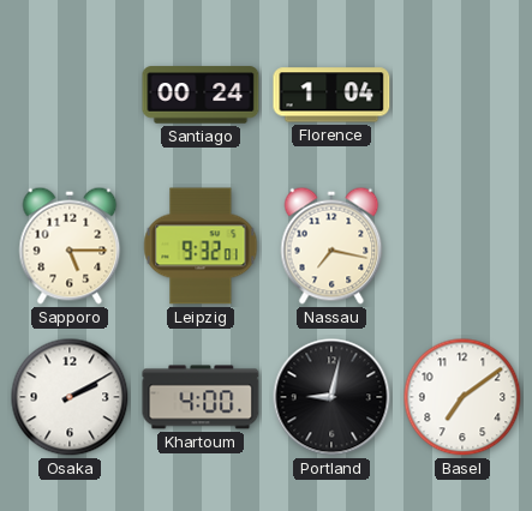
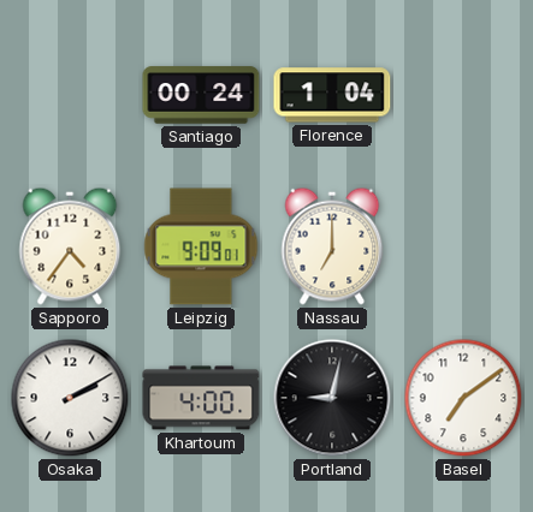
Sapporo: 5:15 -> 4:36 (70, 246)
Leipzig: 9:32 -> 9:09 (201, 246)
Nassau: 7:17 -> 7:00 (332, 246)
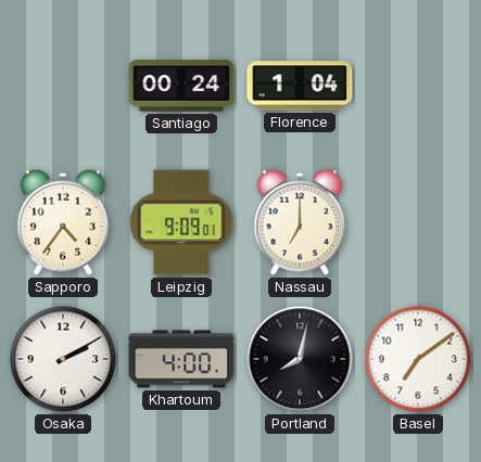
Portland: 9:02 -> 8:02 (300, 359)
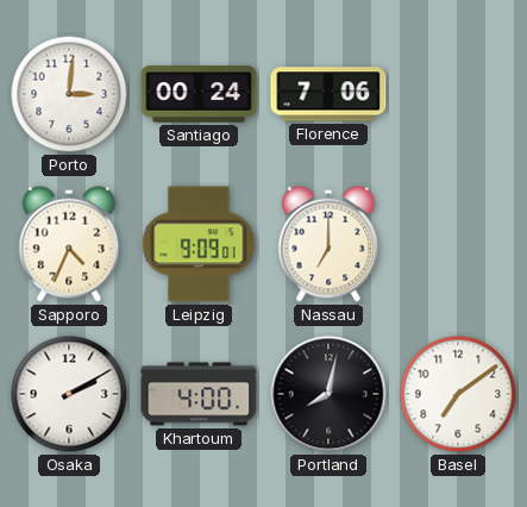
Porto: none -> 3:01 (69, 94)
Florence: 1:04 -> 7:06 (328, 94)
Sapporo: 4:36 -> 4:34 (69, 244)
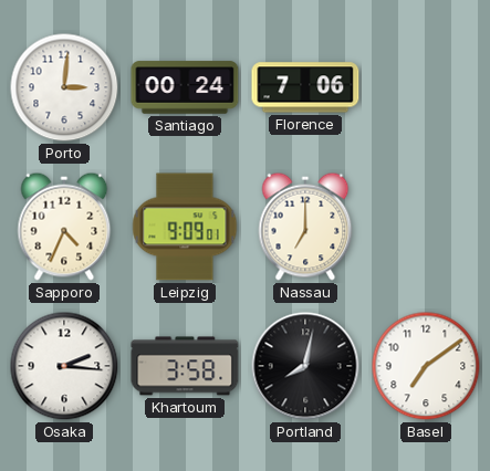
Osaka: 2:10 -> 2:16 (64, 366)
Khartoum: 4:00 -> 3:58 (185, 366)
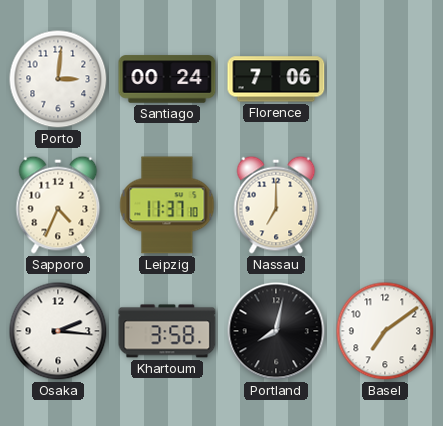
Leipzig: 9:09 -> 11:37 (167, 205)
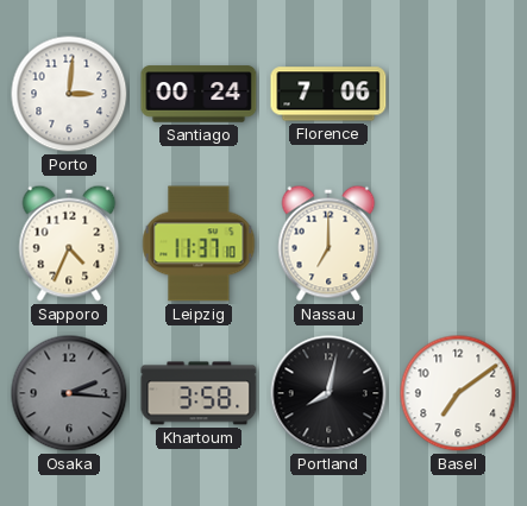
Osaka dial: white -> grey (69, 393)
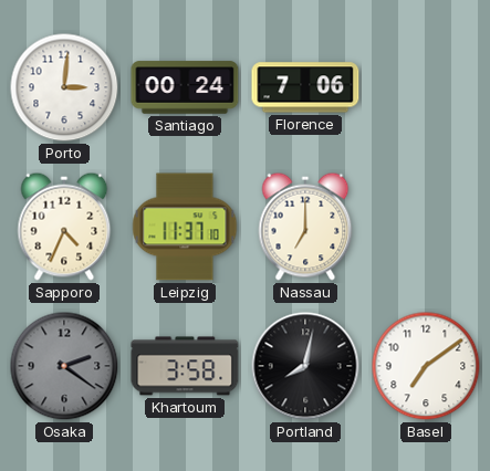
Osaka: 2:16 -> 2:21 (64, 366)
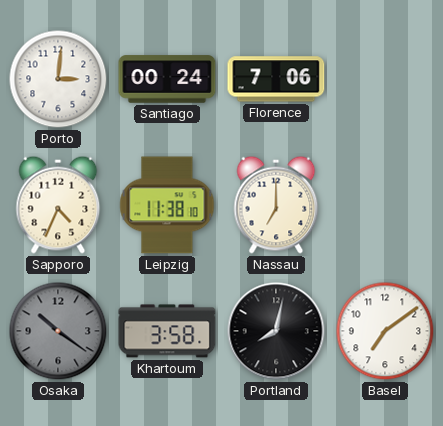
Leipzig: 11:37 -> 11:38 (167, 205)
Osaka: 2:21 -> 10:21 (58, 331)
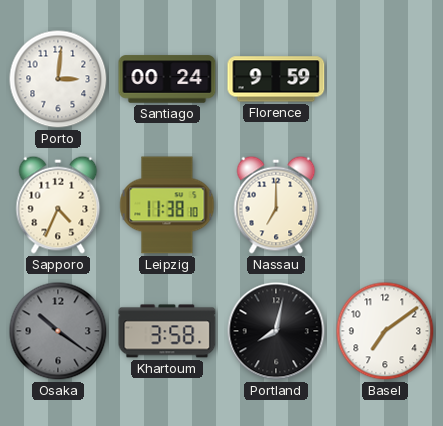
Florence: 7:06 -> 9:59 (276, 79)
